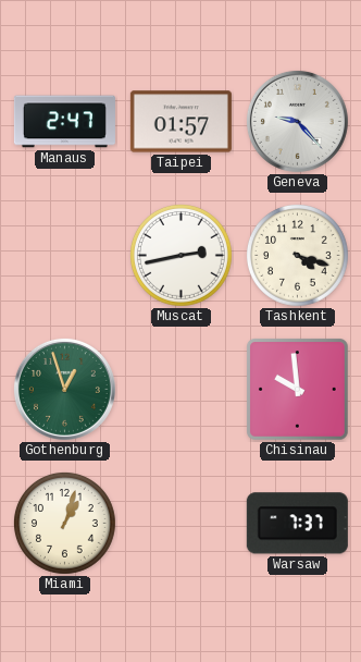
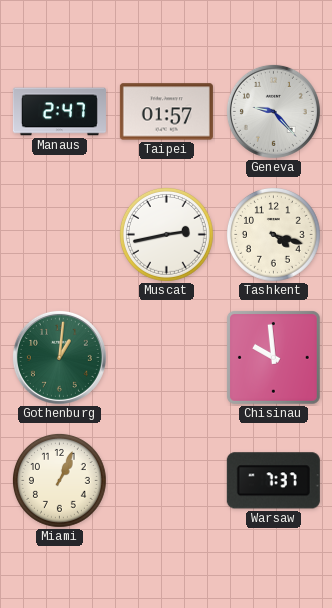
Gothenburg: 12:57 -> 1:01 (59, 357)
Miami: 1:03 -> 1:04 (60, 481)
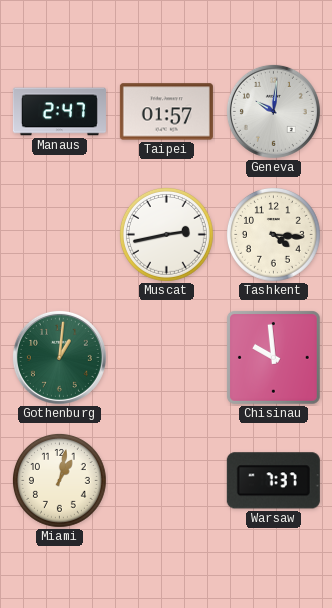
Geneva: 9:23 -> 10:01 (273, 111)
Tashkent: 4:18 -> 4:16 (274, 235)
Miami: 1:04 -> 1:02 (60, 481)
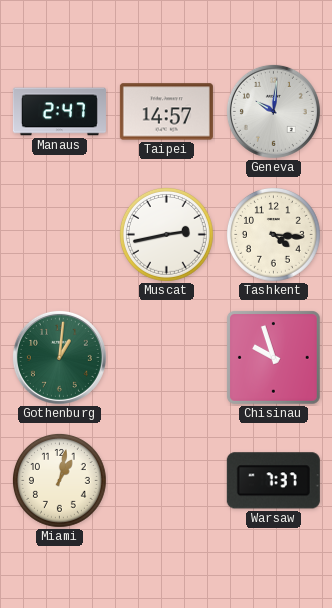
Taipei: 01:57 -> 14:57 (166, 112)
Chisinau: 9:59 -> 9:57 (274, 358)
